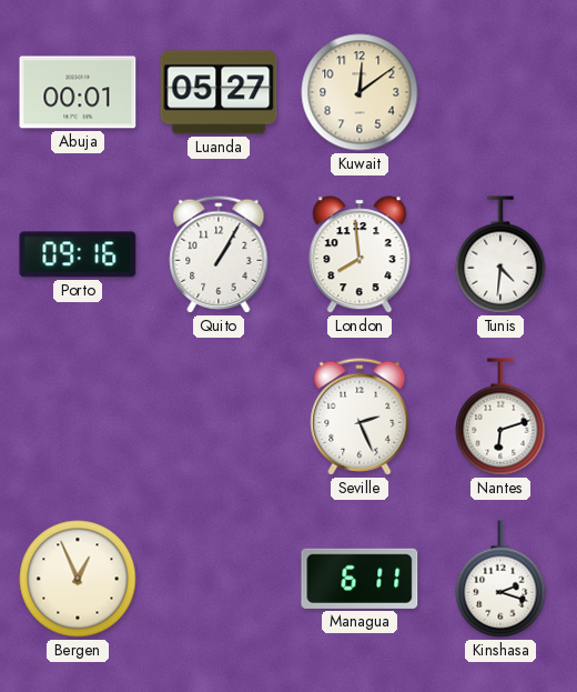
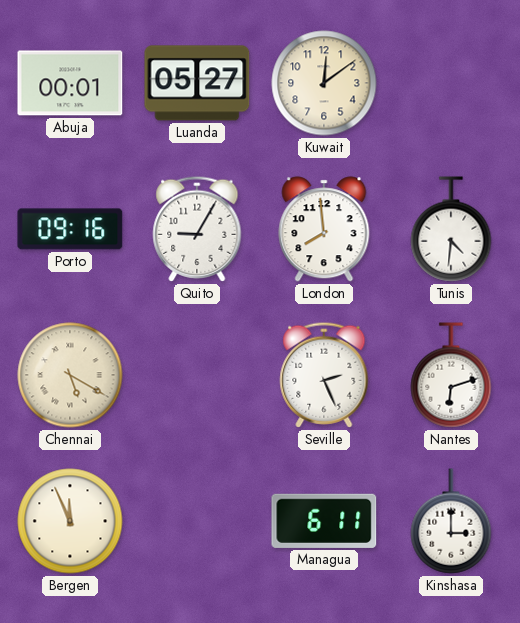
Quito: 1:05 -> 9:05 (197, 229)
Chennai: none -> 5:20 (70, 375)
Bergen: 12:56 -> 11:56 (70, 521)
Kinshasa: 2:18 -> 3:00 (451, 521)
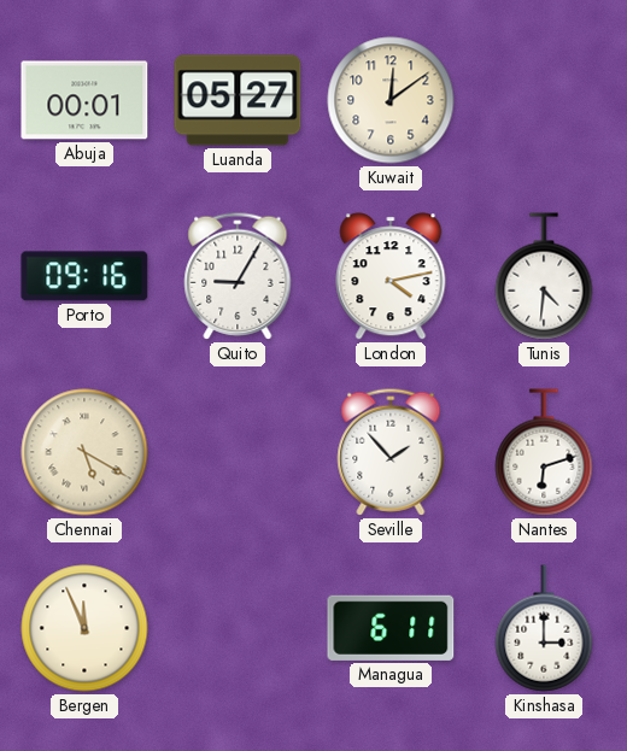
London: 7:59 -> 4:13 (391, 276)
Seville: 2:26 -> 1:53 (391, 452)
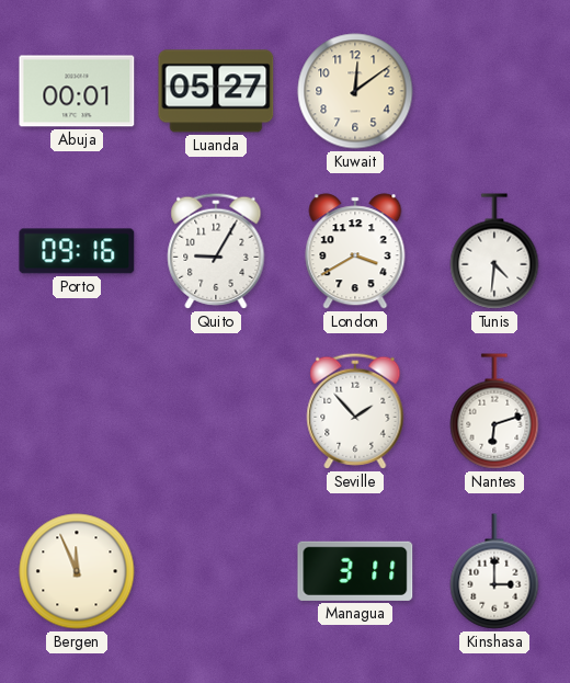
London: 4:13 -> 3:40 (355, 251)
Chennai: 5:20 -> none (84, 452)
Managua: 6:11 -> 3:11 (355, 571)
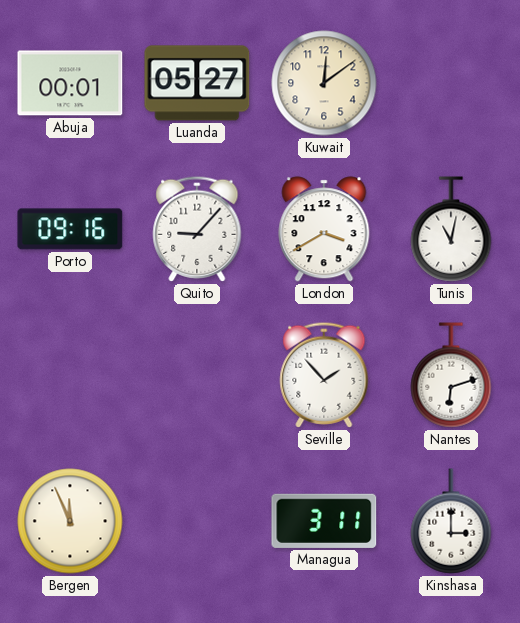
Quito: 9:05 -> 9:07 (197, 229)
Tunis: 4:31 -> 11:02 (451, 229)
